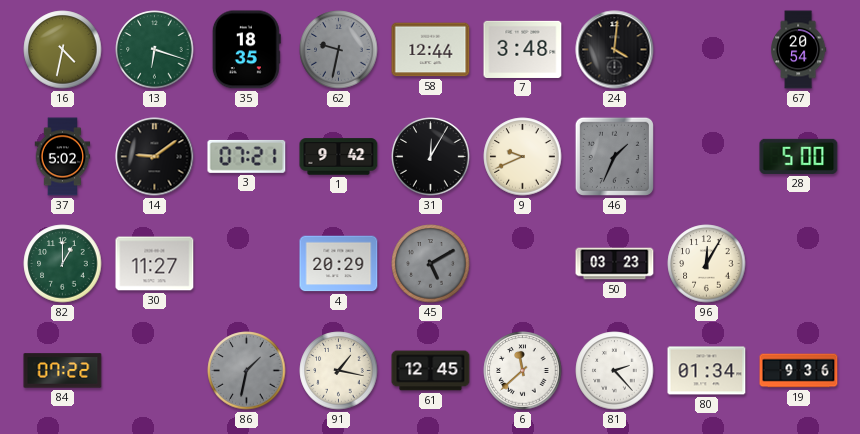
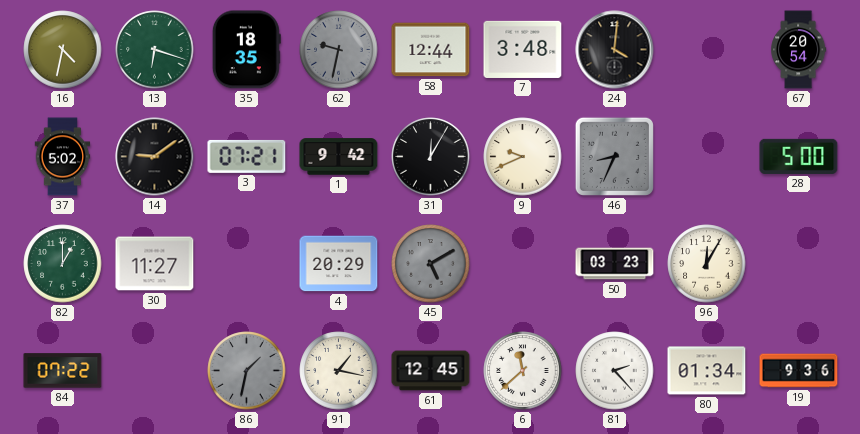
46: 1:34 -> 8:34 (614, 156)
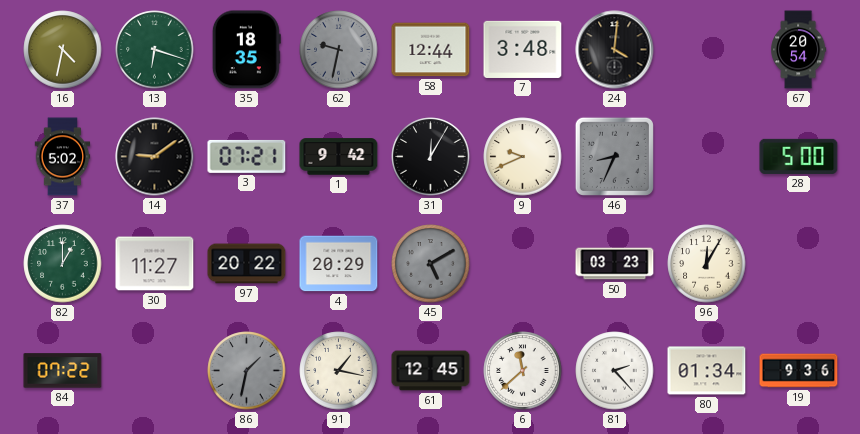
97: none -> 20:22 (247, 264)
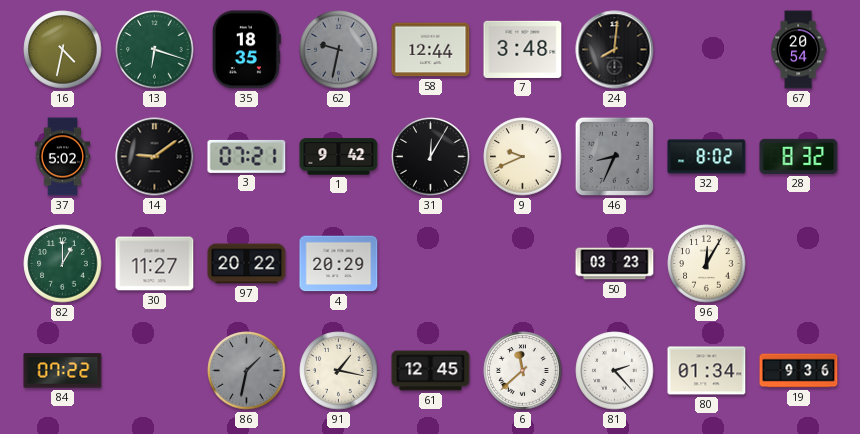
24: 4:01 -> 8:01 (615, 50)
32: none -> 8:02 (707, 157)
28: 5:00 -> 8:32 (799, 156)
45: 5:10 -> none (431, 264)
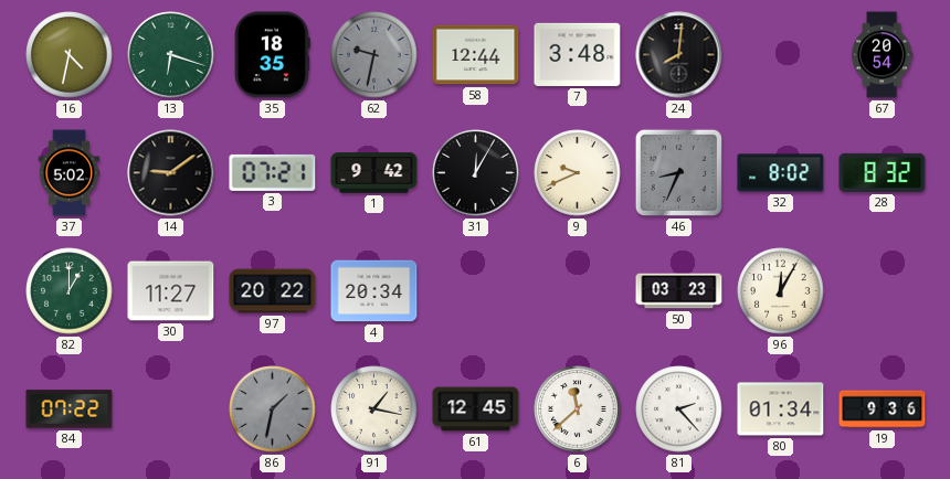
4: 20:29 -> 20:34 (374, 291)
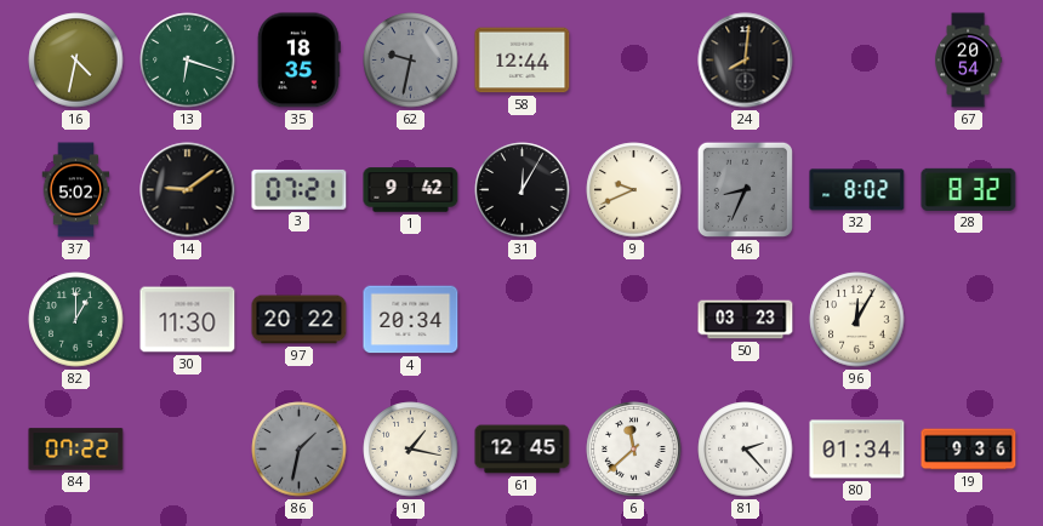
7: 3:48 -> none (578, 54)
30: 11:27 -> 11:30 (188, 320)
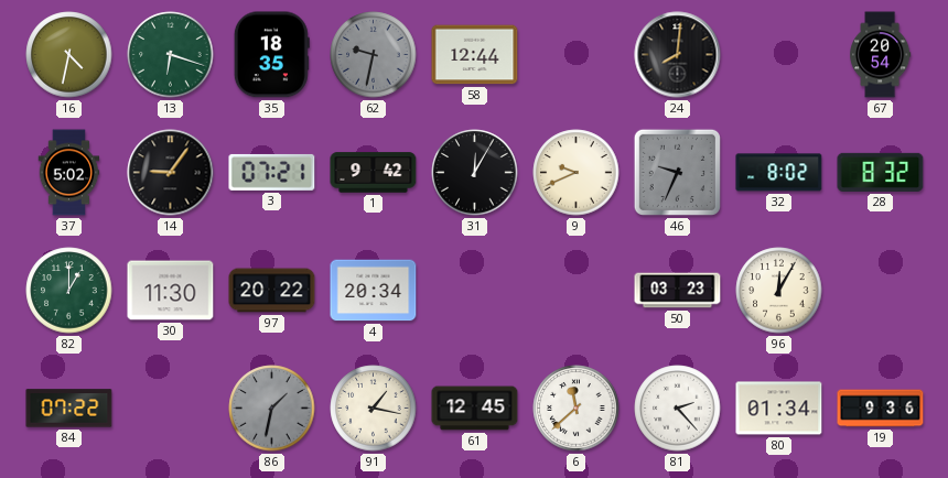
14: 9:09 -> 9:06 (171, 173)
46: 8:34 -> 9:34 (677, 172)
